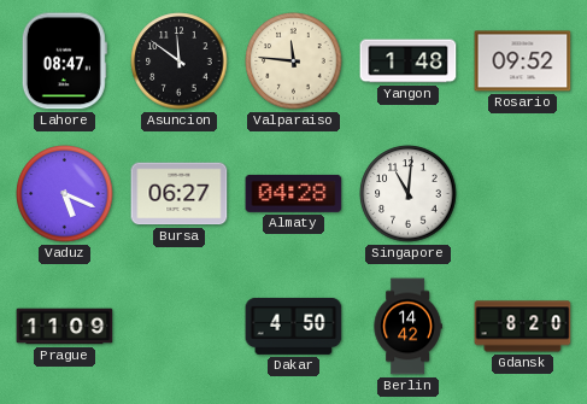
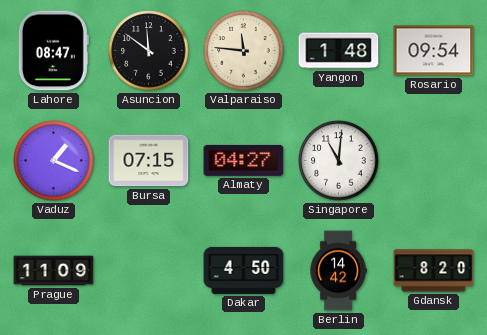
Rosario: 09:52 -> 09:54 (434, 51)
Vaduz: 5:19 -> 1:19 (54, 161)
Bursa: 06:27 -> 07:15 (149, 161)
Almaty: 04:28 -> 04:27 (244, 160)
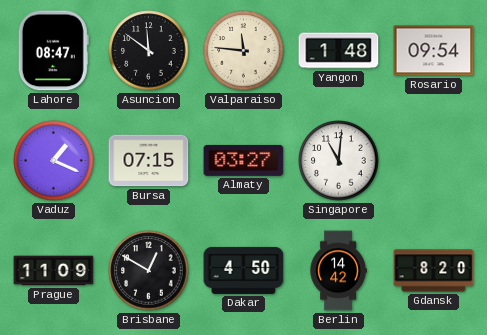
Almaty: 04:27 -> 03:27 (244, 160)
Brisbane: none -> 12:50 (149, 271)
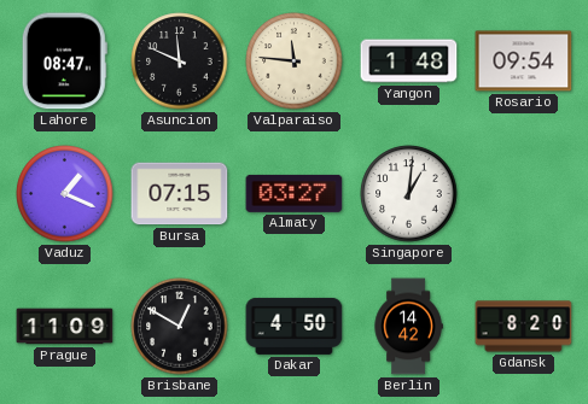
Asuncion: 11:51 -> 11:49 (180, 62)
Singapore: 11:01 -> 1:01 (409, 194)
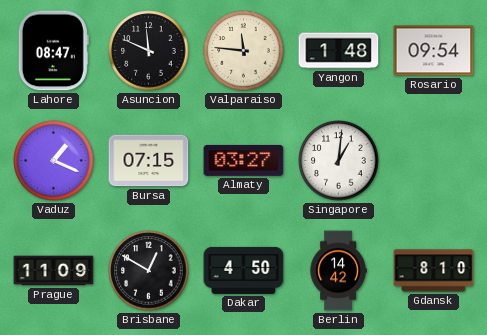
Gdansk: 8:20 -> 8:10 (434, 271)
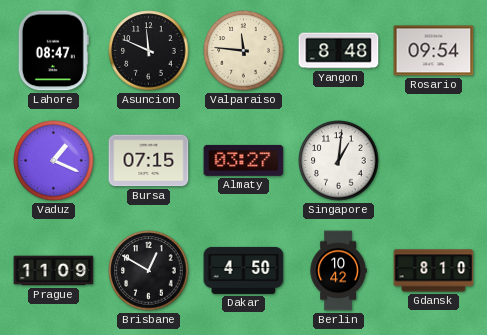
Yangon: 1:48 -> 8:48 (339, 51)
Berlin: 14:42 -> 10:42 (338, 271)
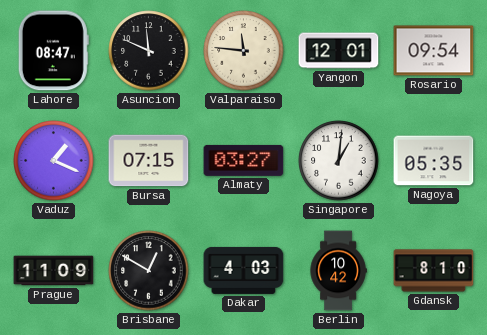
Yangon: 8:48 -> 12:01 (339, 51)
Nagoya: none -> 05:35 (434, 161)
Dakar: 4:50 -> 4:03 (244, 270)
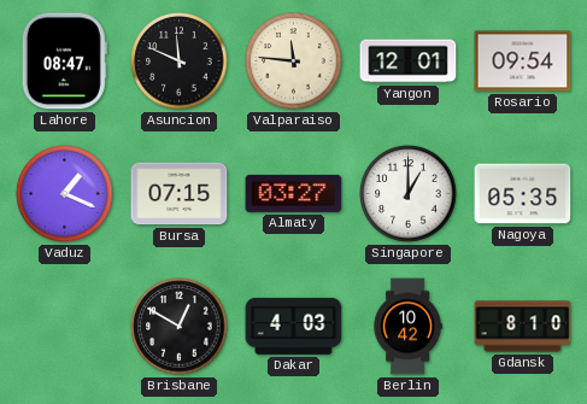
Singapore: 1:01 -> 1:00 (409, 194)
Prague: 11:09 -> none (54, 271)
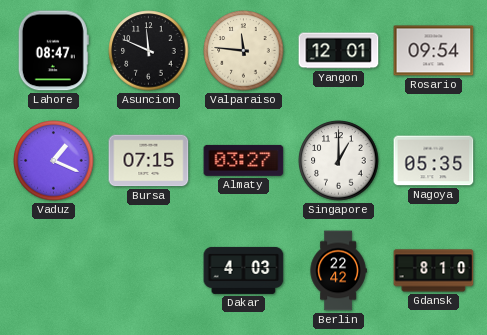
Brisbane: 12:50 -> none (180, 327)
Berlin: 10:42 -> 22:42 (338, 271)
